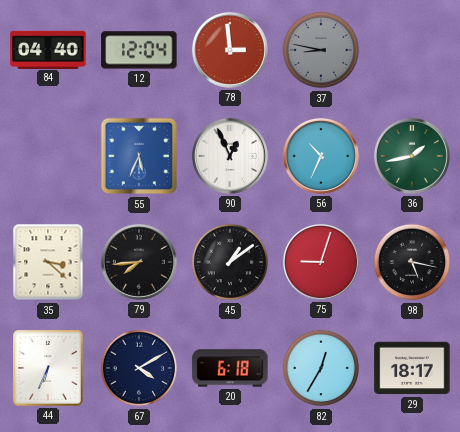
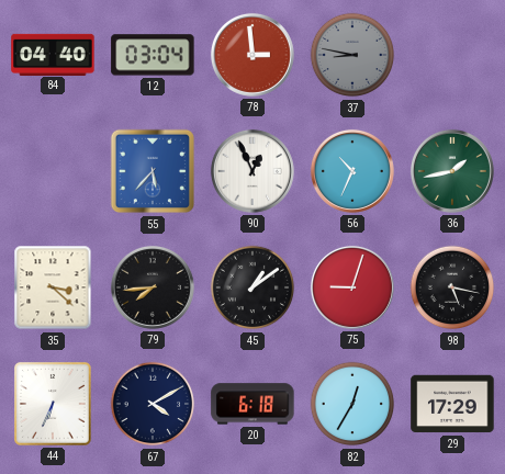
12: 12:04 -> 03:04 (153, 55)
55: 5:34 -> 5:37 (153, 171)
29: 18:17 -> 17:29 (452, 404)
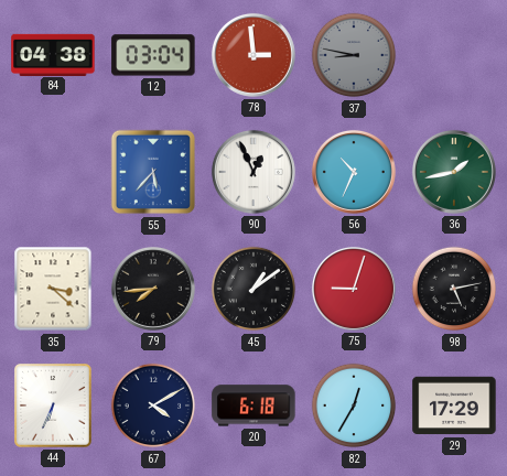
84: 04:40 -> 04:38 (53, 54)
98: 5:17 -> 5:13 (454, 289)
